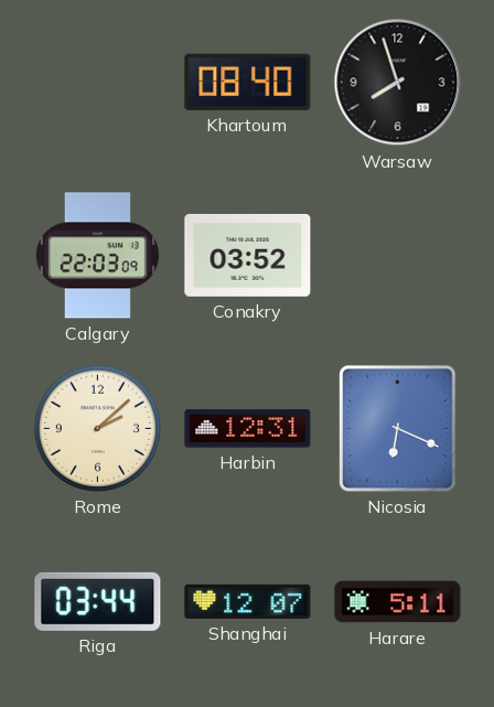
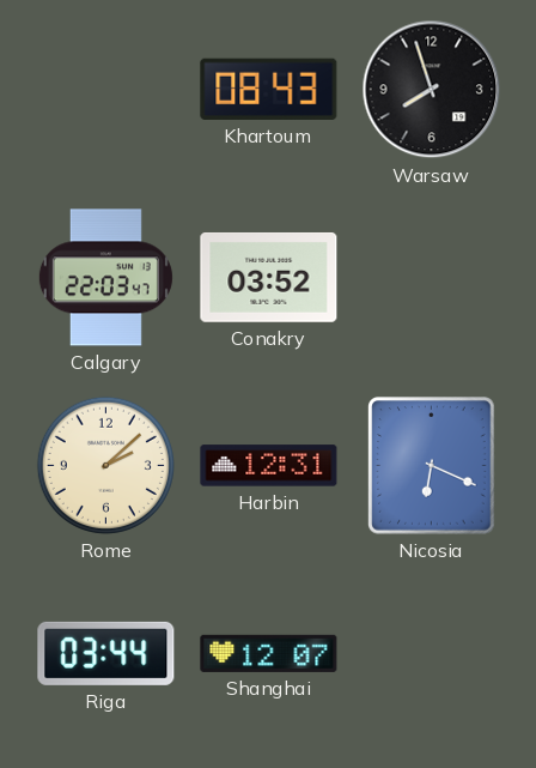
Khartoum: 08:40 -> 08:43 (269, 89)
Calgary: 22:03:09 -> 22:03:47 (105, 278)
Harare: 5:11 -> none (398, 602)
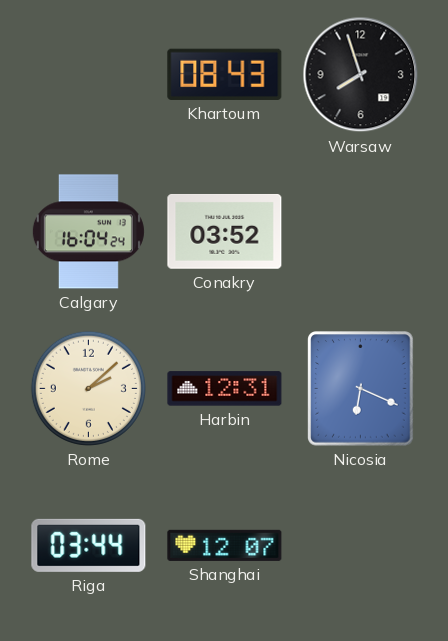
Calgary: 22:03 -> 16:04 (88, 232)
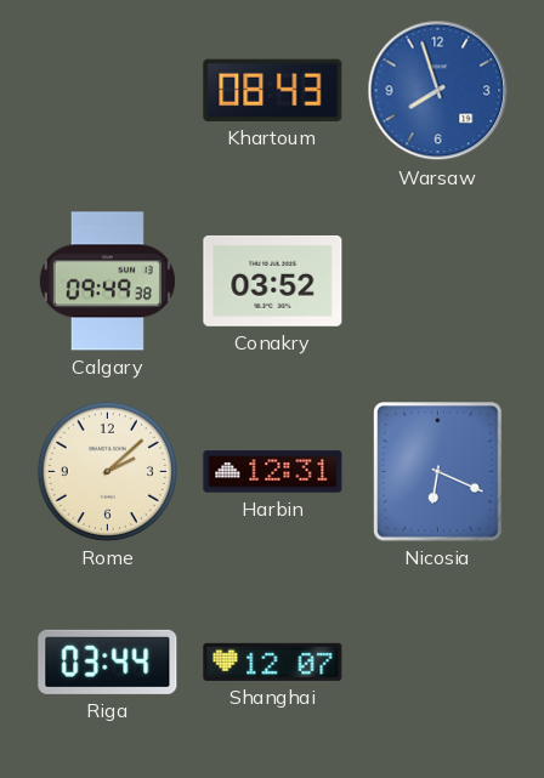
Warsaw dial: black -> blue (438, 91)
Calgary: 16:04 -> 09:49 (107, 282)
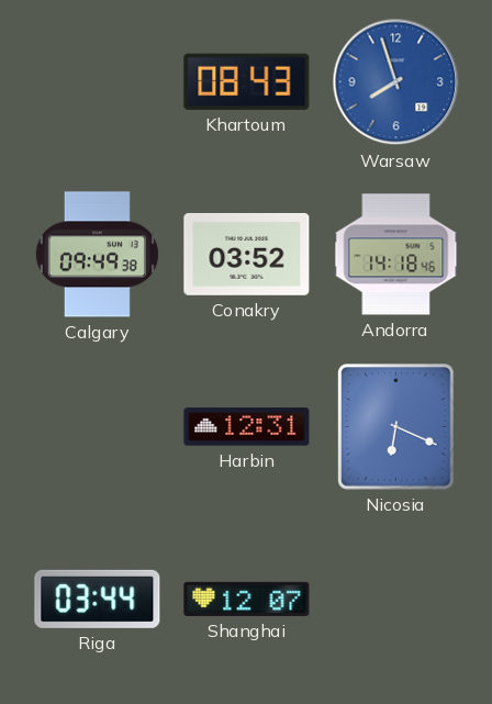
Andorra: none -> 14:18 (396, 255)
Rome: 2:08 -> none (107, 471)
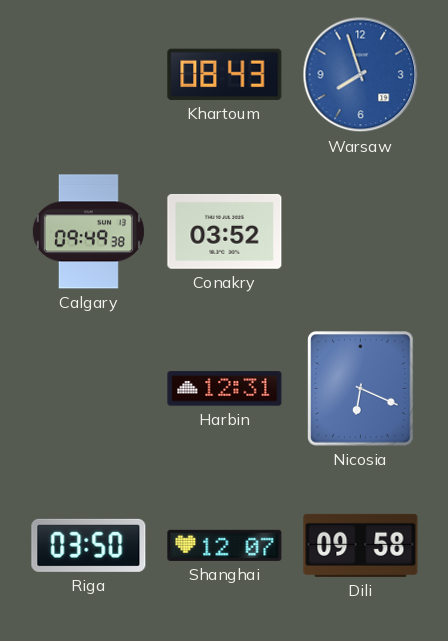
Andorra: 14:18 -> none (396, 255)
Riga: 03:44 -> 03:50 (89, 545)
Dili: none -> 09:58 (361, 545)
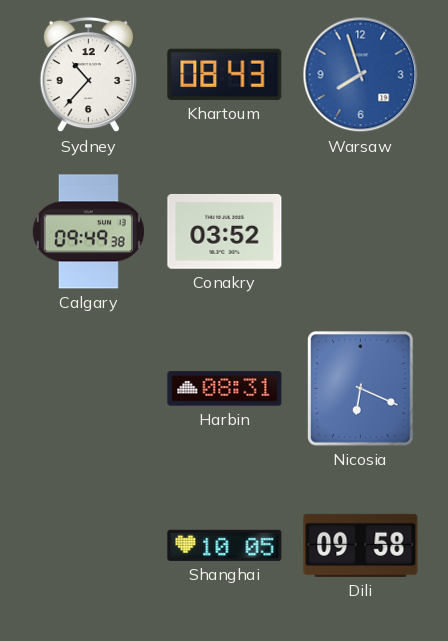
Sydney: none -> 10:37 (88, 75)
Harbin: 12:31 -> 08:31 (225, 389)
Riga: 03:50 -> none (89, 545)
Shanghai: 12:07 -> 10:05 (225, 545)
